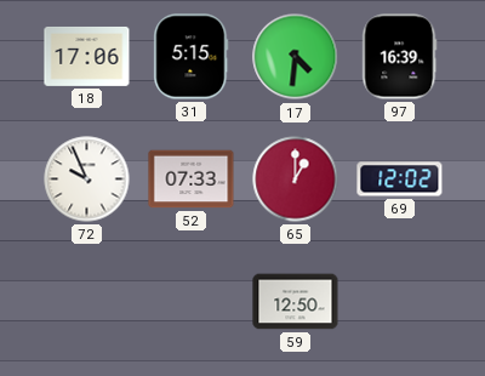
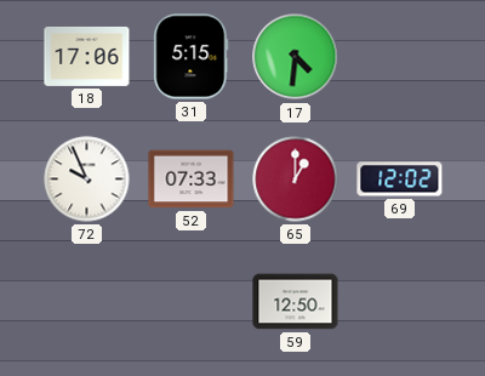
97: 16:39 -> none (400, 57)
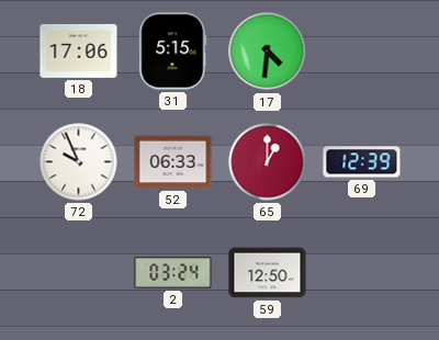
52: 07:33 -> 06:33 (173, 162)
69: 12:02 -> 12:39 (362, 162)
2: none -> 03:24 (173, 273)
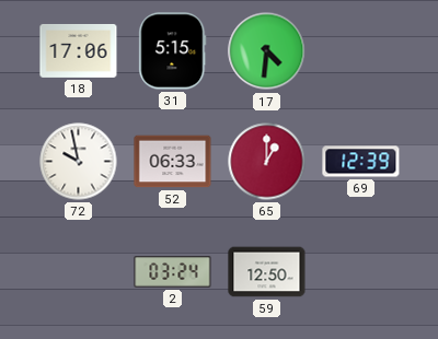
72: 9:56 -> 9:58 (79, 162)
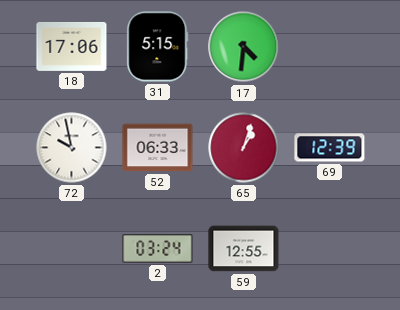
65: 1:00 -> 1:03 (244, 148)
59: 12:50 -> 12:55 (244, 249)
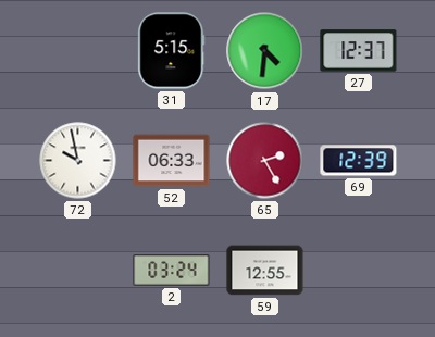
18: 17:06 -> none (72, 46)
27: none -> 12:37 (359, 51)
65: 1:03 -> 2:25 (265, 161)
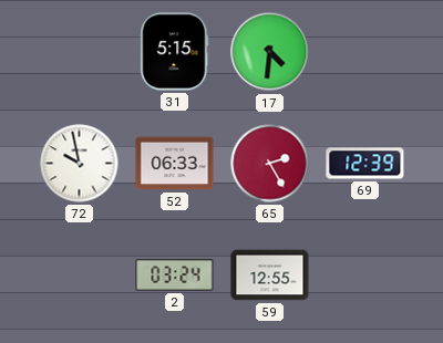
27: 12:37 -> none (359, 51)
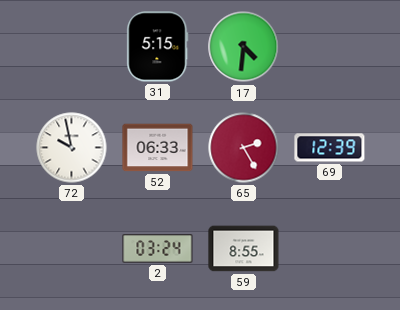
59: 12:55 -> 8:55 (244, 249)
